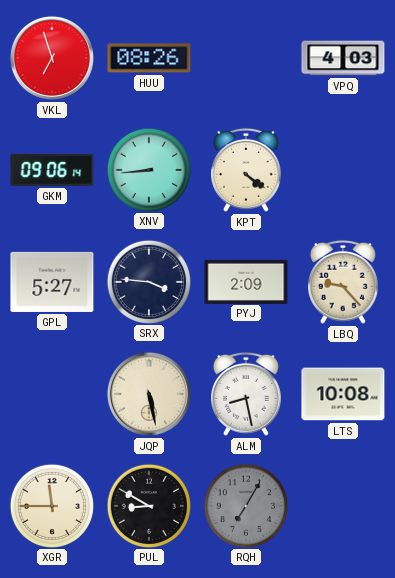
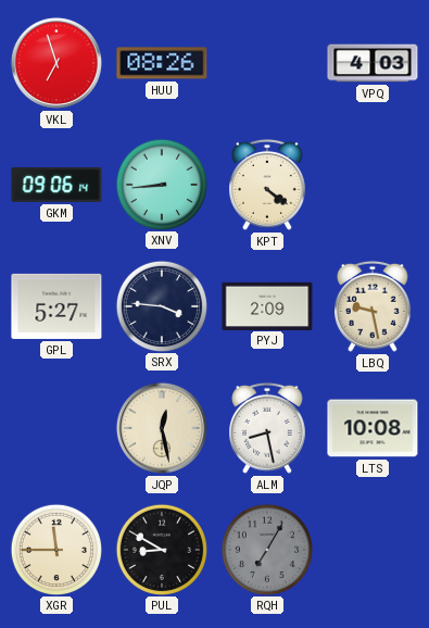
LBQ: 9:23 -> 9:28 (374, 306)
JQP: 5:28 -> 12:28 (162, 428)
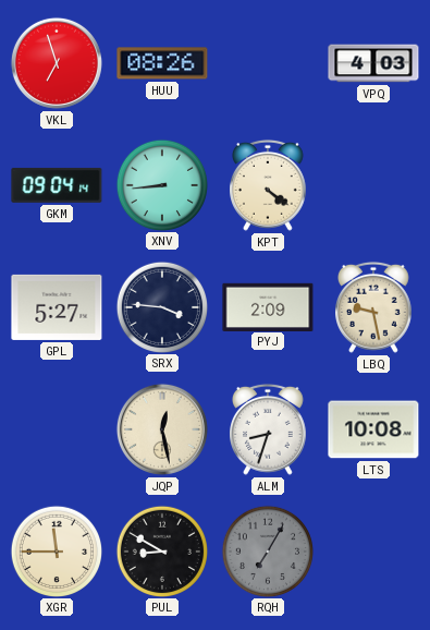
GKM: 09:06 -> 09:04 (57, 185)
ALM: 8:28 -> 8:33 (269, 429)
